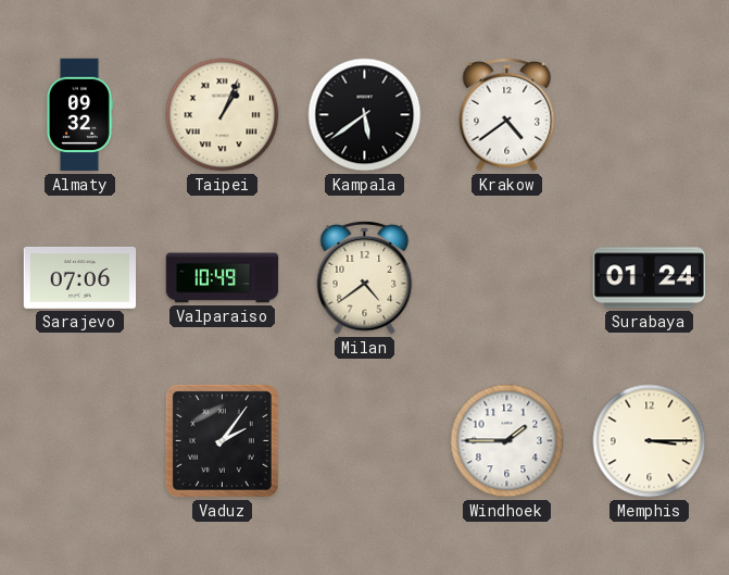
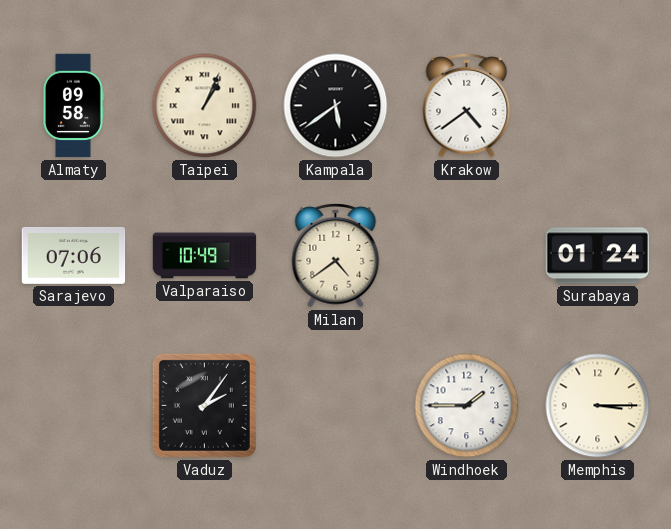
Almaty: 09:32 -> 09:58 (74, 106)
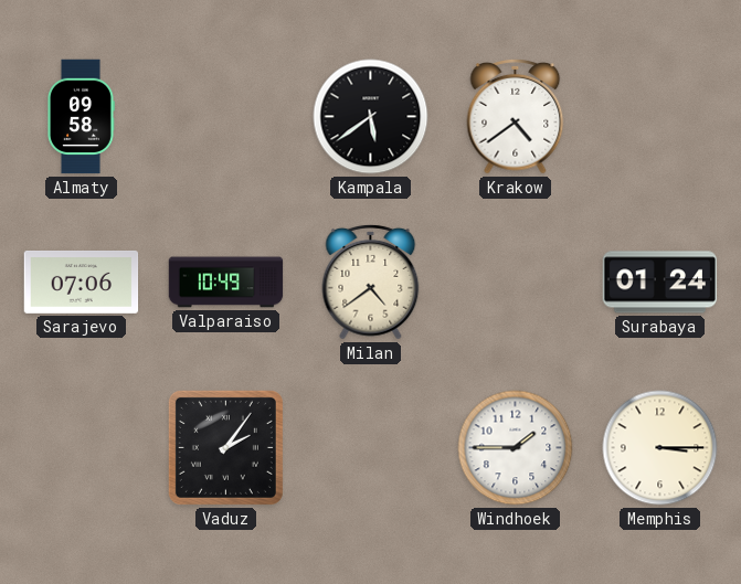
Taipei: 1:04 -> none (205, 106)
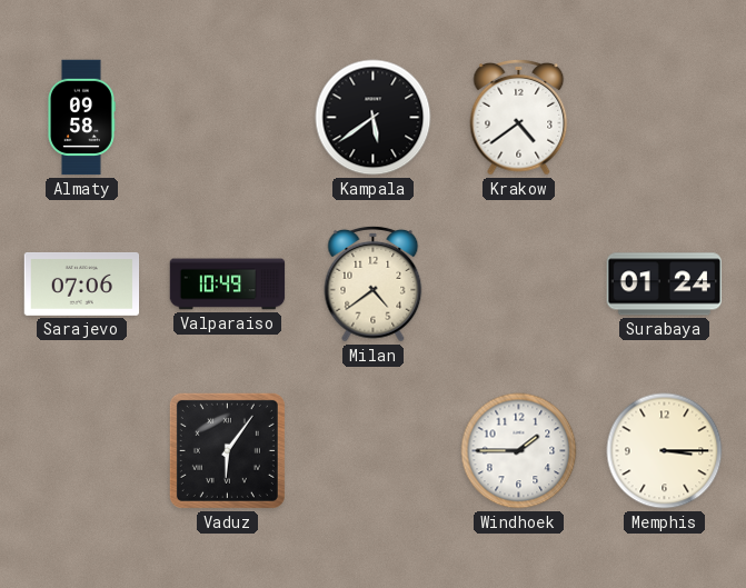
Vaduz: 2:06 -> 6:06 (227, 450)
